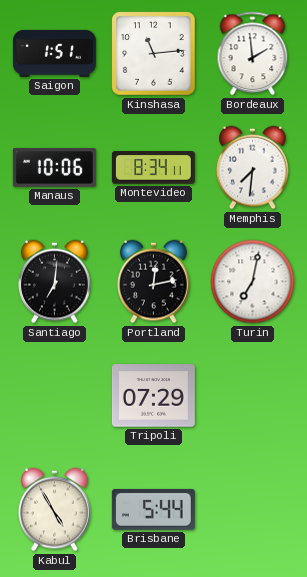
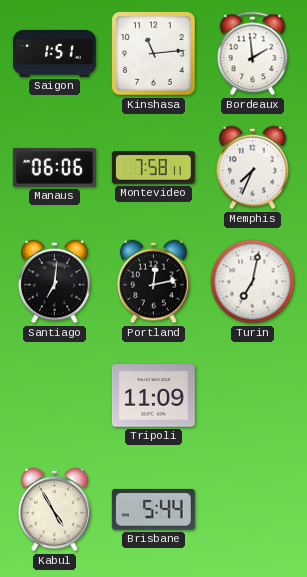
Manaus: 10:06 -> 06:06 (54, 168)
Montevideo: 8:34 -> 7:58 (153, 168)
Memphis: 7:31 -> 7:34 (253, 168)
Tripoli: 07:29 -> 11:09 (153, 396)
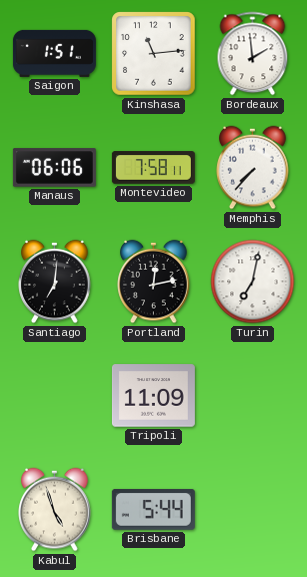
Memphis: 7:34 -> 7:37 (253, 168)
Kabul: 4:55 -> 4:57 (55, 510)
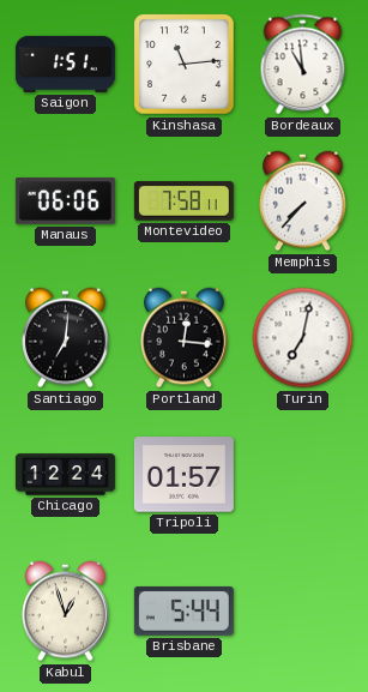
Bordeaux: 1:59 -> 10:59 (303, 65)
Portland: 12:13 -> 12:16 (185, 338)
Chicago: none -> 12:24 (65, 475)
Tripoli: 11:09 -> 01:57 (183, 475)
Kabul: 4:57 -> 12:57 (66, 612)
